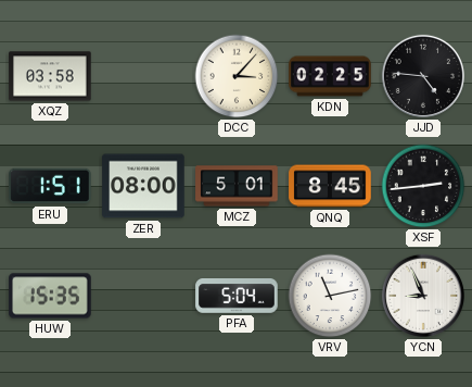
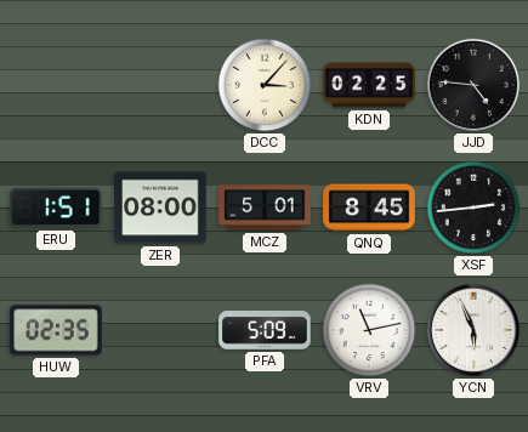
XQZ: 03:58 -> none (50, 76)
HUW: 15:35 -> 02:35 (56, 330)
PFA: 5:04 -> 5:09 (265, 330)
YCN: 8:56 -> 5:56 (473, 330)
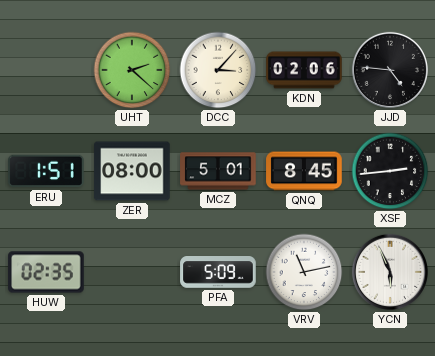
UHT: none -> 2:22 (132, 70)
KDN: 02:25 -> 02:06 (304, 70)
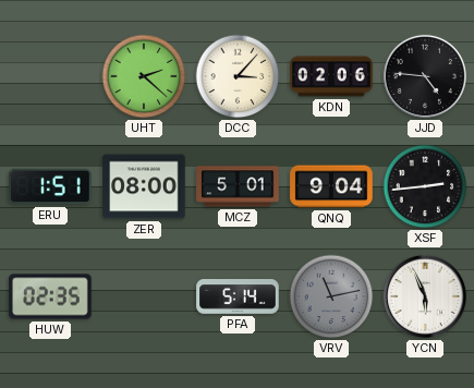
QNQ: 8:45 -> 9:04 (331, 186)
PFA: 5:09 -> 5:14 (238, 296)
VRV dial: white -> grey (331, 296)
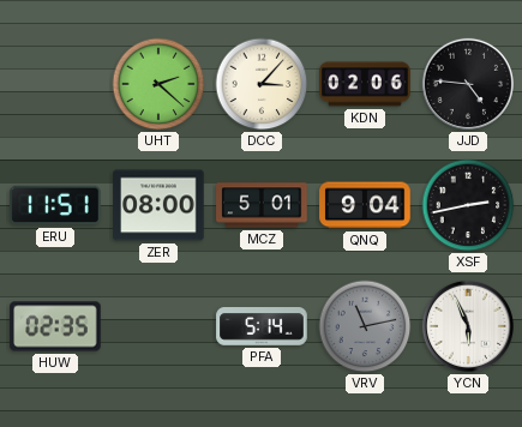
ERU: 1:51 -> 11:51 (55, 205)
XSF: 2:44 -> 2:43 (468, 205)
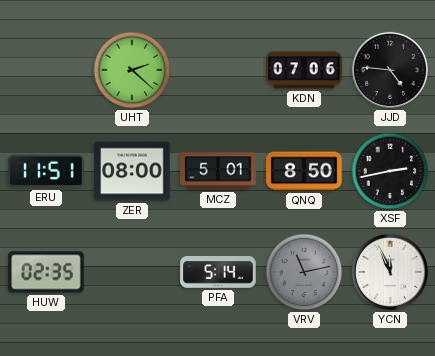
DCC: 3:07 -> none (262, 84)
KDN: 02:06 -> 07:06 (304, 70)
QNQ: 9:04 -> 8:50 (304, 171)
YCN: 5:56 -> 11:56 (390, 272)
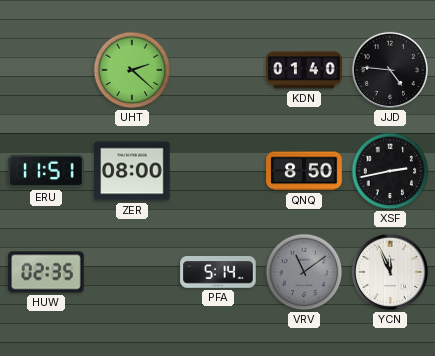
KDN: 07:06 -> 01:40 (304, 70)
MCZ: 5:01 -> none (218, 171)
VRV: 11:13 -> 11:09 (304, 272)
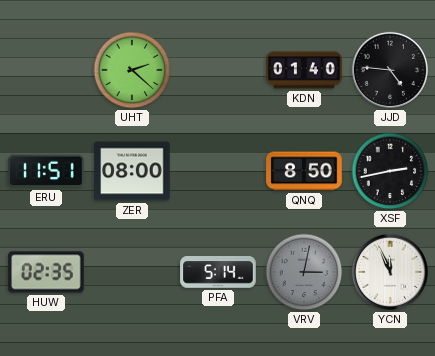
VRV: 11:09 -> 3:02 (304, 272)
